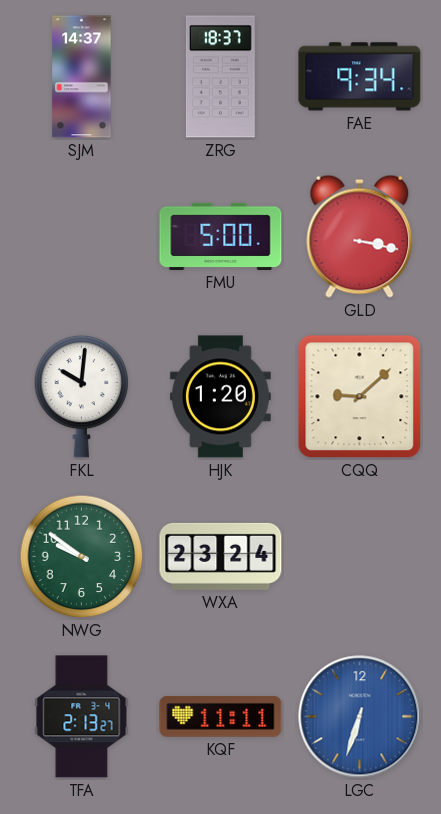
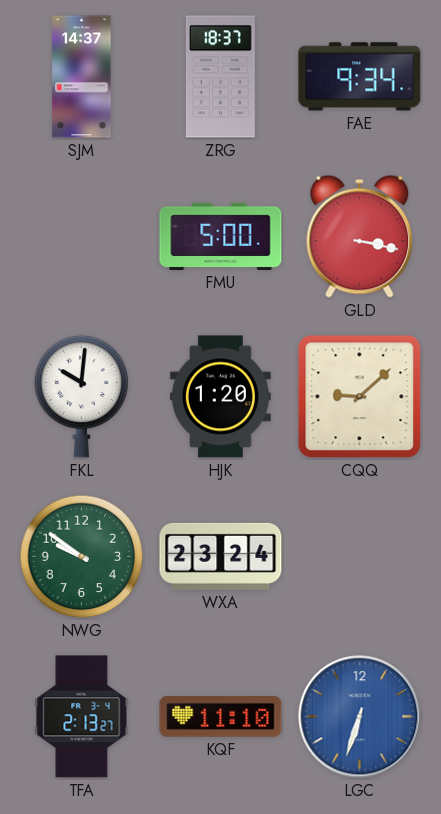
KQF: 11:11 -> 11:10 (221, 717)
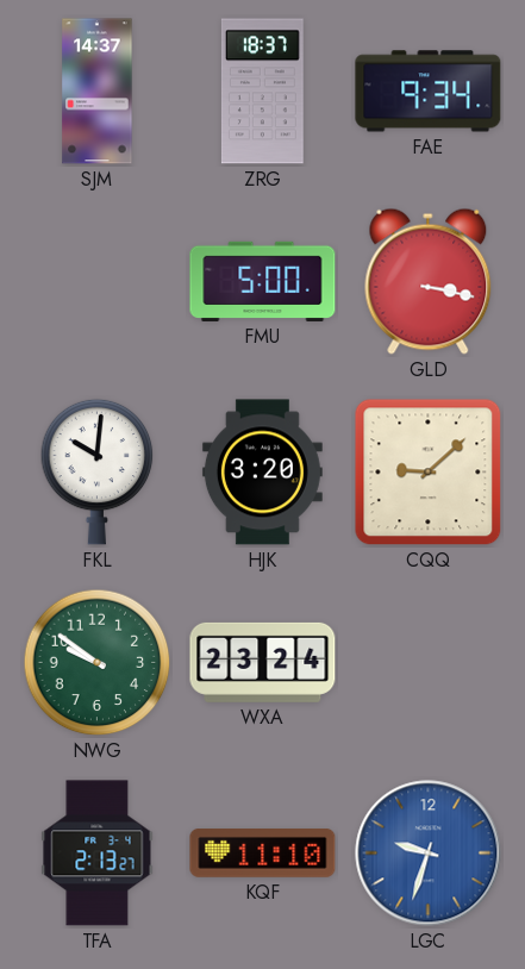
HJK: 1:20 -> 3:20 (262, 473)
LGC: 6:33 -> 9:33 (429, 854)
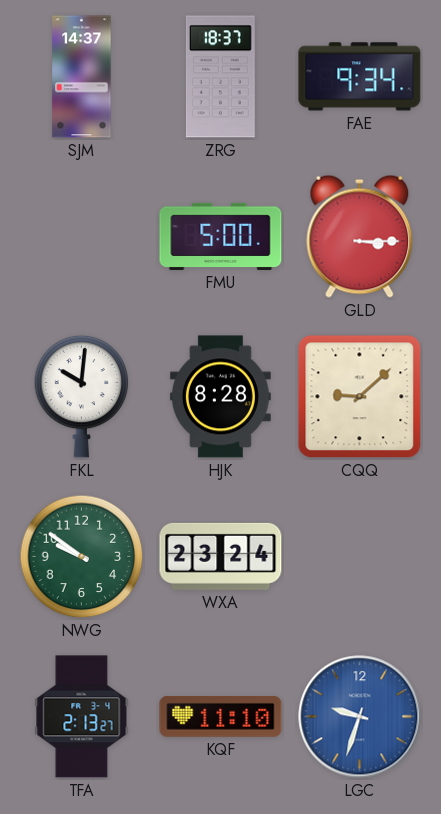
GLD: 3:17 -> 3:15 (360, 236)
HJK: 3:20 -> 8:28 (220, 397)
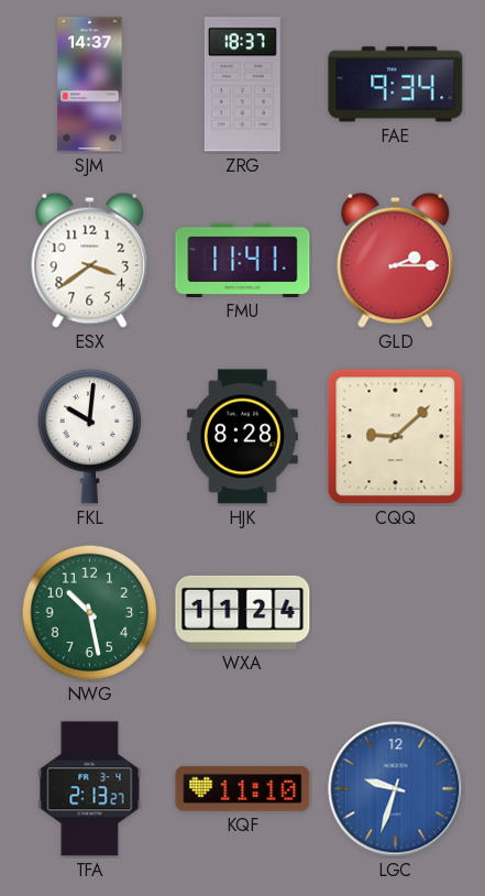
ESX: none -> 3:39 (90, 260)
FMU: 5:00 -> 11:41 (243, 260)
GLD: 3:15 -> 2:15 (396, 260)
NWG: 9:51 -> 10:28 (90, 613)
WXA: 23:24 -> 11:24 (243, 612)
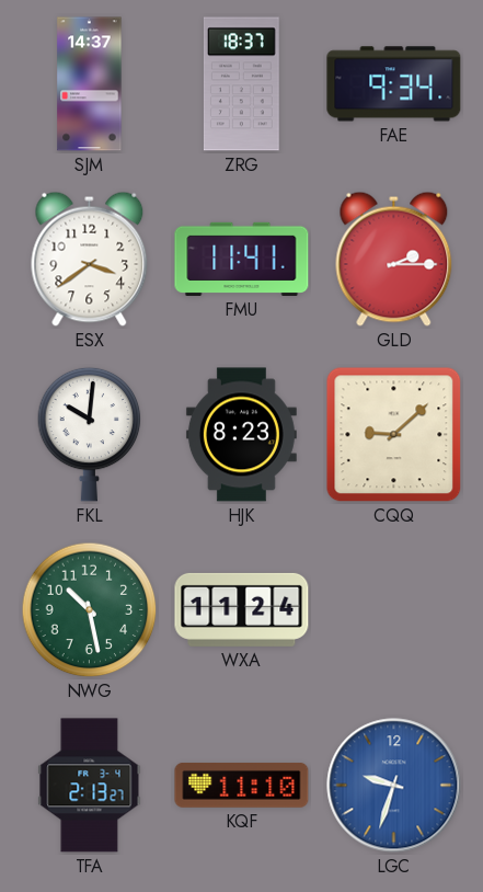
HJK: 8:28 -> 8:23 (241, 435)
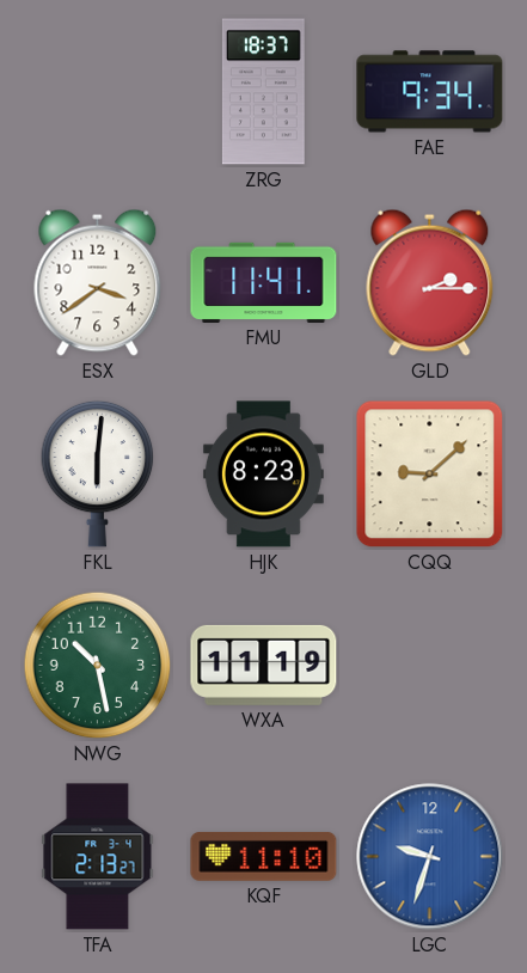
SJM: 14:37 -> none (90, 84)
FKL: 10:01 -> 6:01 (98, 473)
WXA: 11:24 -> 11:19 (264, 665)
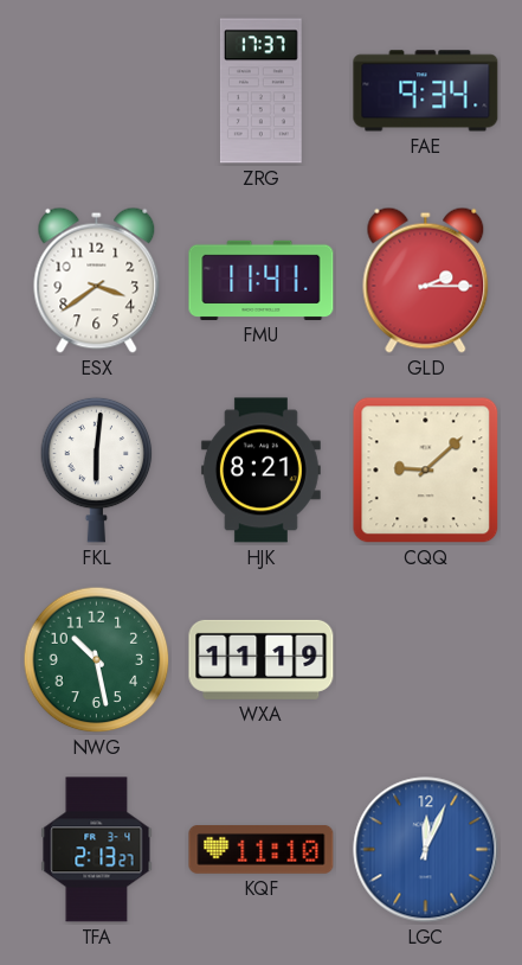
ZRG: 18:37 -> 17:37 (260, 91)
HJK: 8:23 -> 8:21 (260, 471)
LGC: 9:33 -> 12:04 (426, 850)
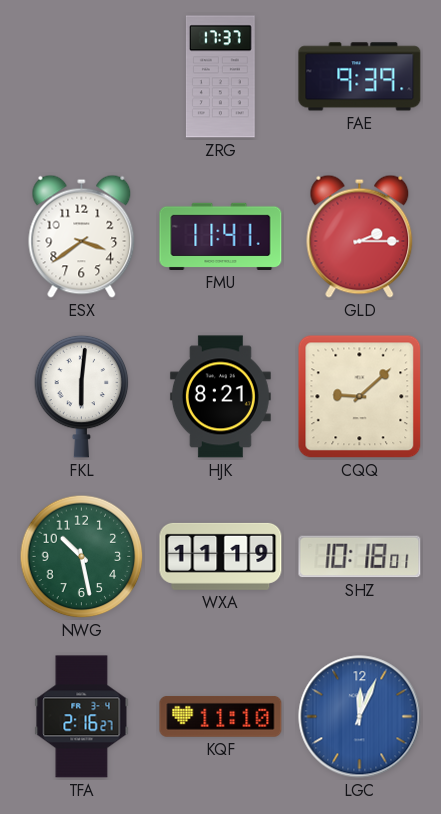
FAE: 9:34 -> 9:39 (360, 77)
SHZ: none -> 10:18 (360, 557)
TFA: 2:13 -> 2:16 (82, 717)
